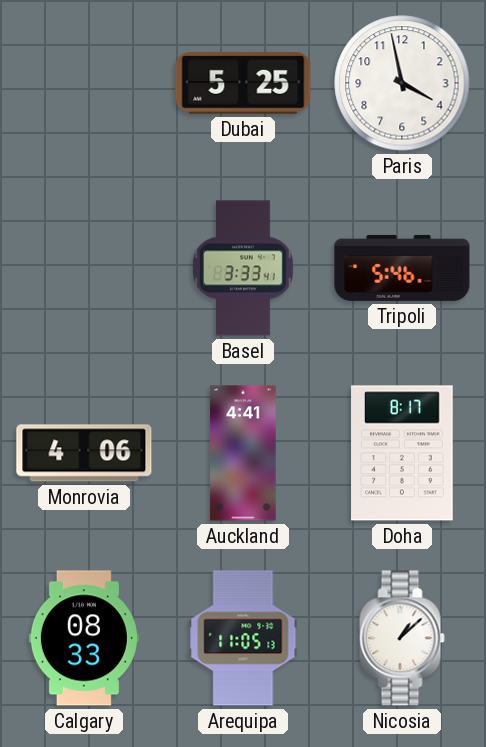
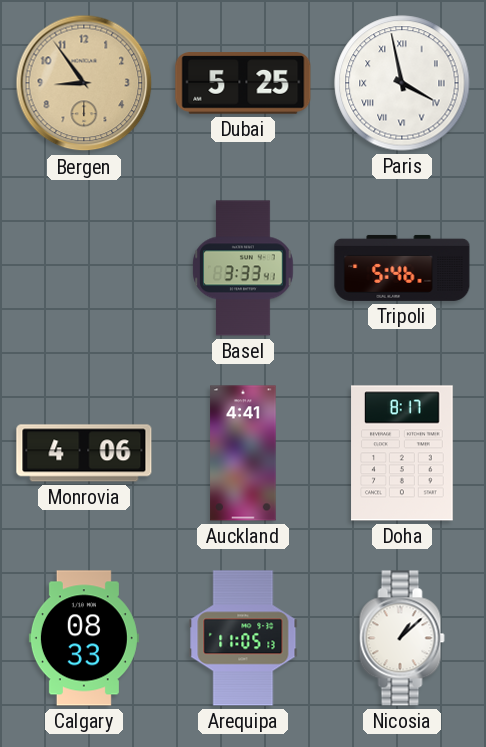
Bergen: none -> 8:54 (84, 83)
Paris numerals: Arabic -> Roman (402, 83)
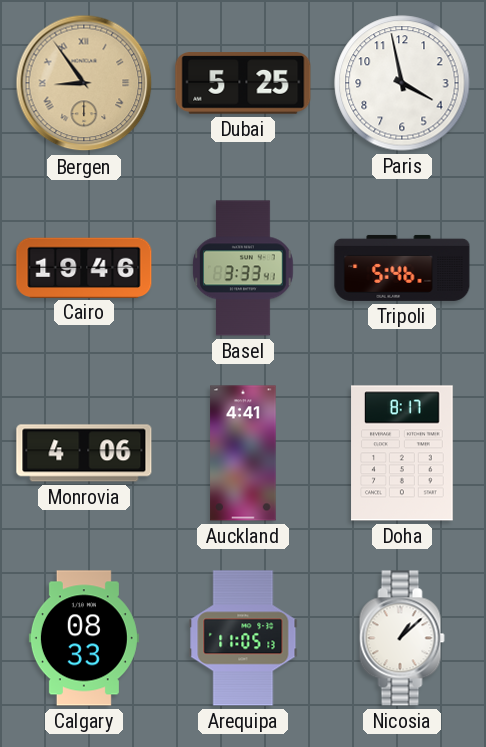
Bergen numerals: Arabic -> Roman (84, 83)
Paris numerals: Roman -> Arabic (402, 83)
Cairo: none -> 19:46 (84, 267)
